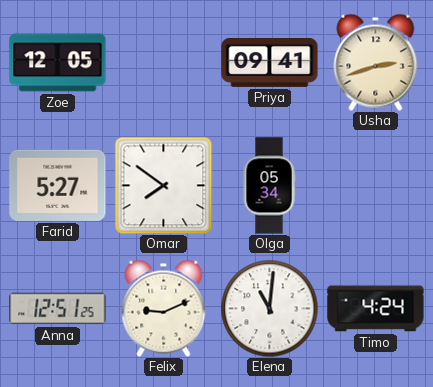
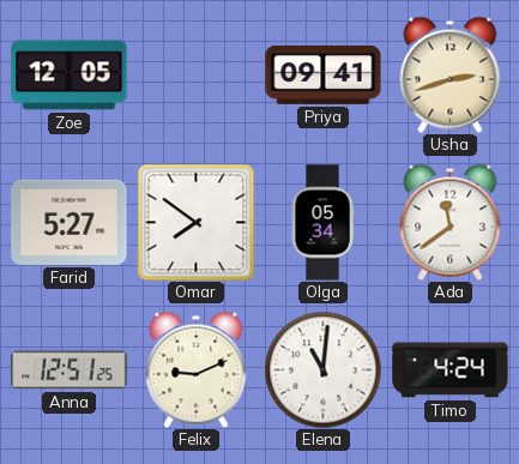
Ada: none -> 11:39 (451, 222)
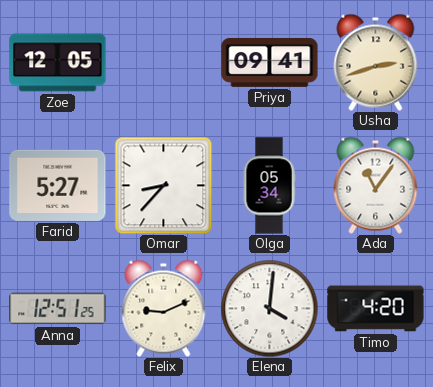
Omar: 7:51 -> 8:37 (163, 185)
Ada: 11:39 -> 11:06 (376, 185)
Elena: 11:01 -> 4:01 (269, 308)
Timo: 4:24 -> 4:20 (376, 309)
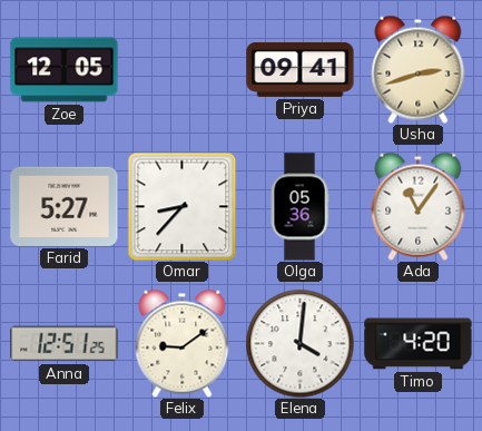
Olga: 05:34 -> 05:36 (299, 207)
Felix: 9:11 -> 9:09 (183, 343)
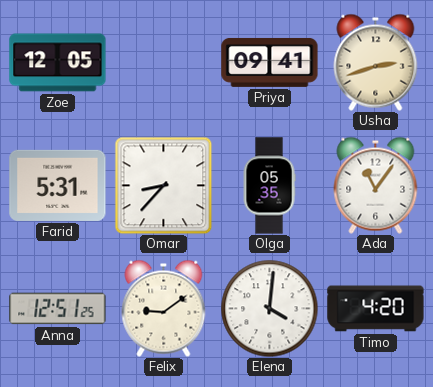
Farid: 5:27 -> 5:31 (58, 185)
Olga: 05:36 -> 05:35 (269, 186)
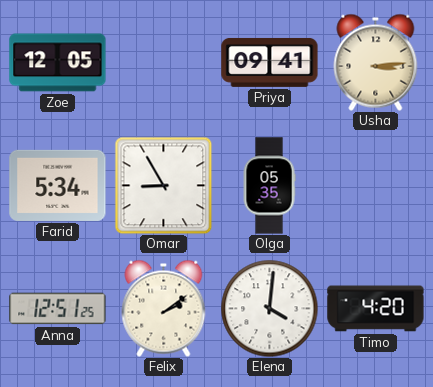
Usha: 2:42 -> 3:14 (376, 62)
Farid: 5:31 -> 5:34 (58, 185)
Omar: 8:37 -> 8:55 (163, 185)
Ada: 11:06 -> none (376, 185)
Felix: 9:09 -> 2:09 (164, 308)
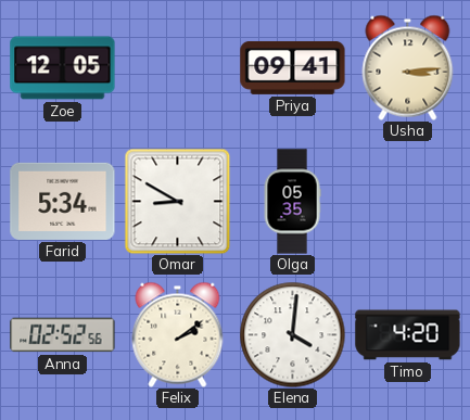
Omar: 8:55 -> 8:50 (177, 201)
Anna: 12:51 -> 02:52 (63, 335)
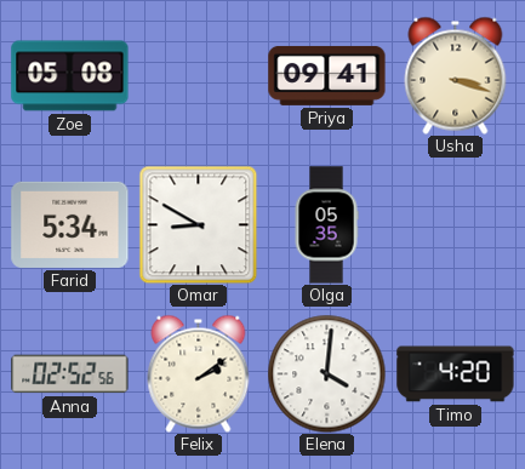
Zoe: 12:05 -> 05:08 (70, 76)
Usha: 3:14 -> 3:18 (456, 75)
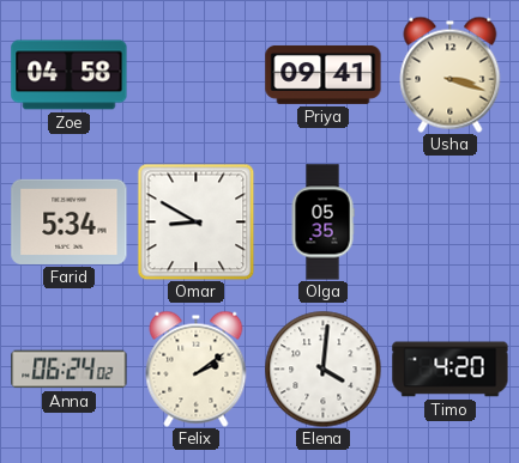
Zoe: 05:08 -> 04:58 (70, 75)
Anna: 02:52 -> 06:24 (70, 370)
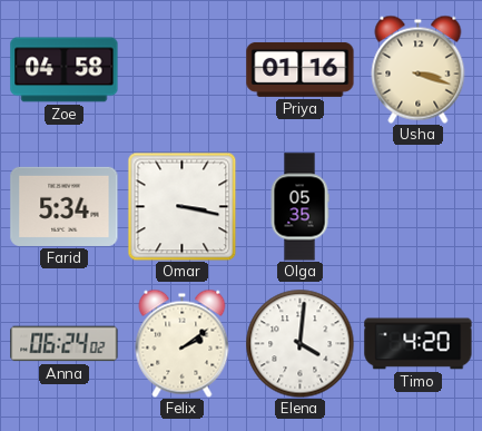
Priya: 09:41 -> 01:16 (301, 69)
Omar: 8:50 -> 3:17 (181, 206)
